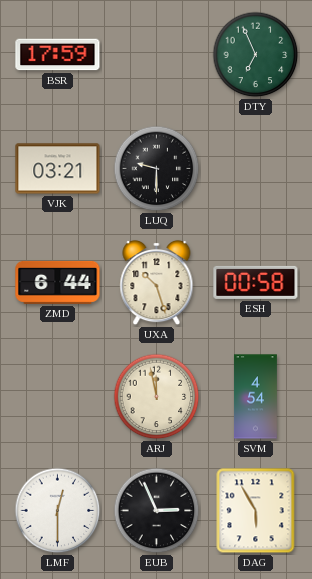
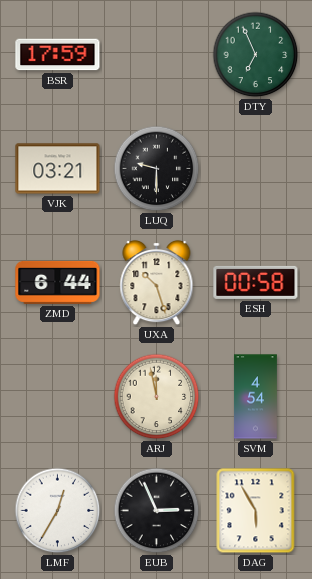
LMF: 12:30 -> 12:35 (58, 511)
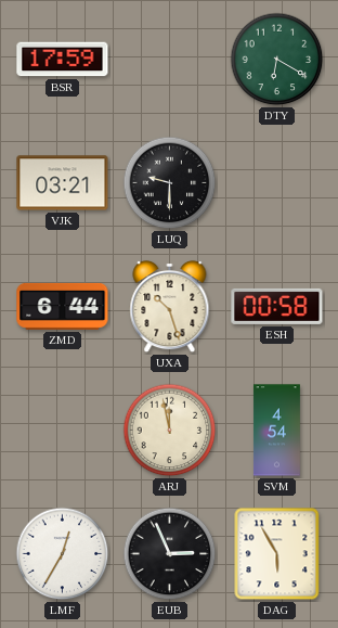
DTY: 6:56 -> 6:20 (277, 60)
